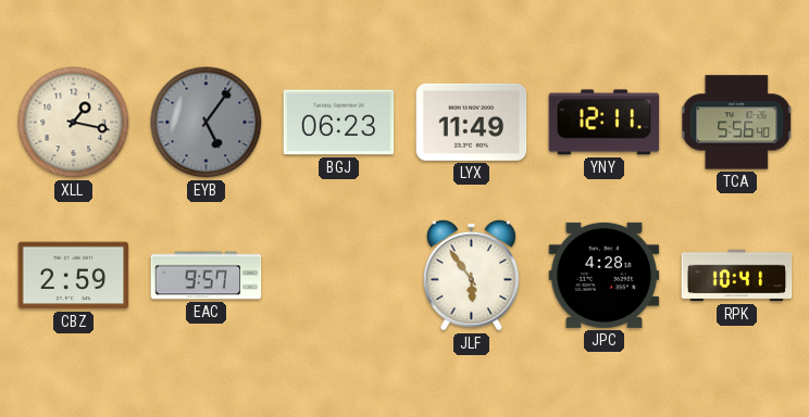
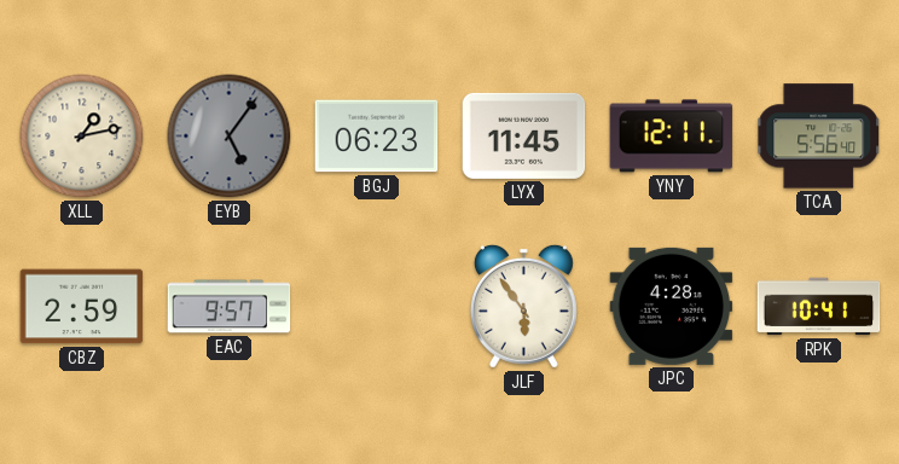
XLL: 1:17 -> 1:13 (82, 137)
LYX: 11:49 -> 11:45 (524, 135)
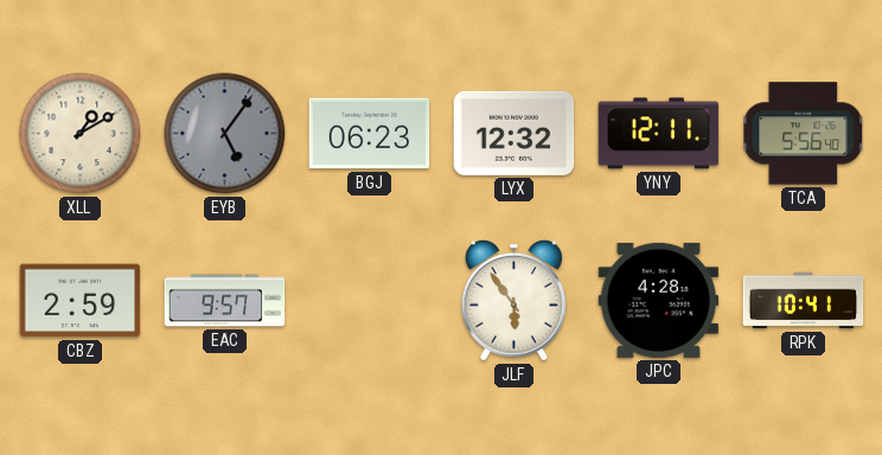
XLL: 1:13 -> 1:10 (81, 134)
LYX: 11:45 -> 12:32 (514, 133)
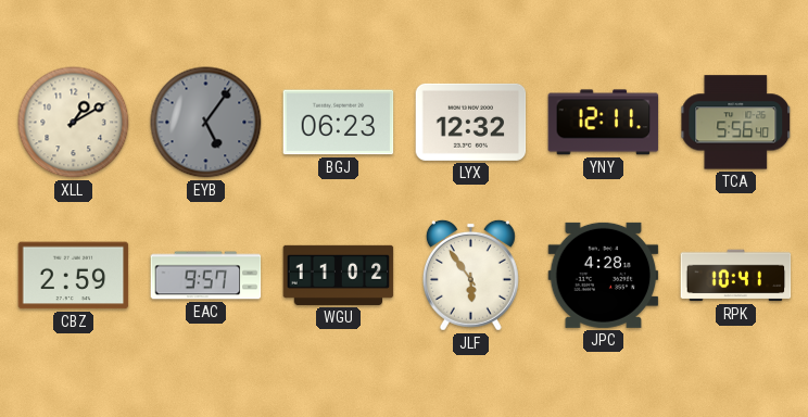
WGU: none -> 11:02 (339, 275)
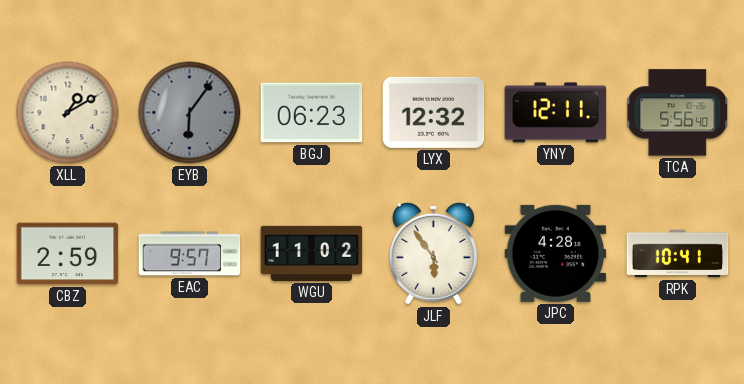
EYB: 5:06 -> 6:06 (190, 113)
